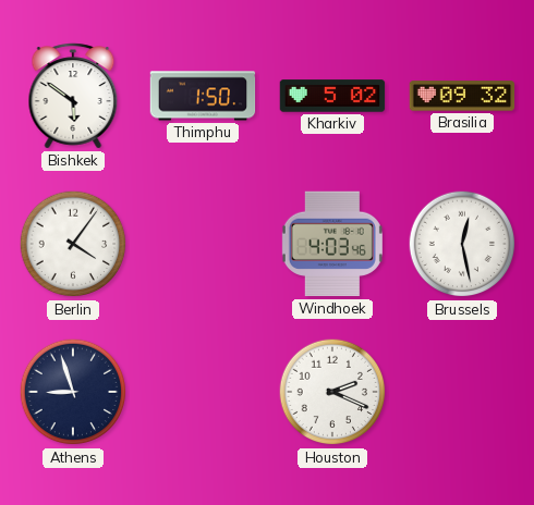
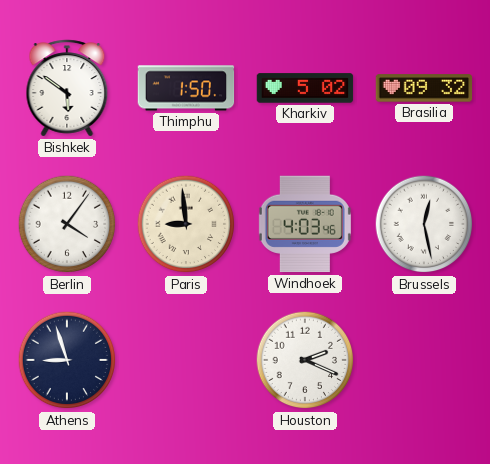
Paris: none -> 8:59 (186, 224)
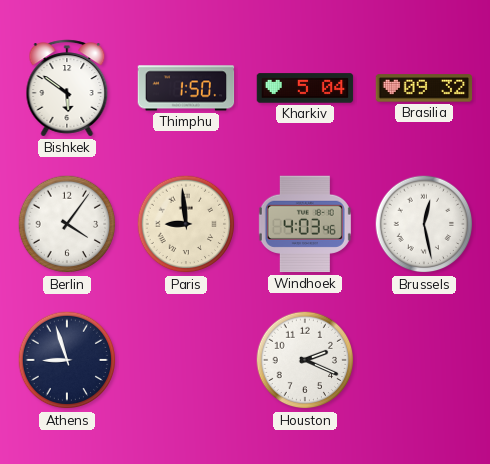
Kharkiv: 5:02 -> 5:04 (305, 88)
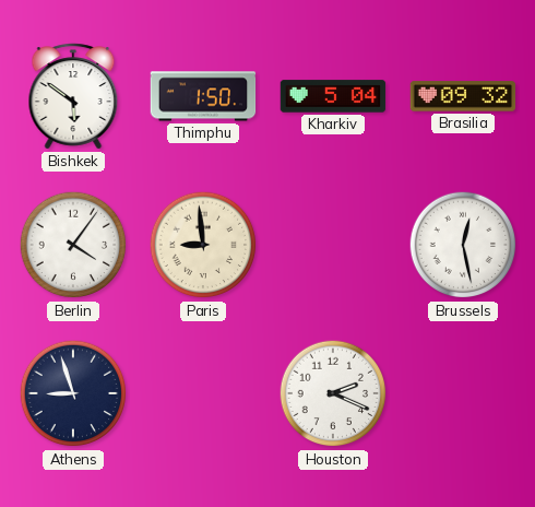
Windhoek: 4:03 -> none (305, 224)
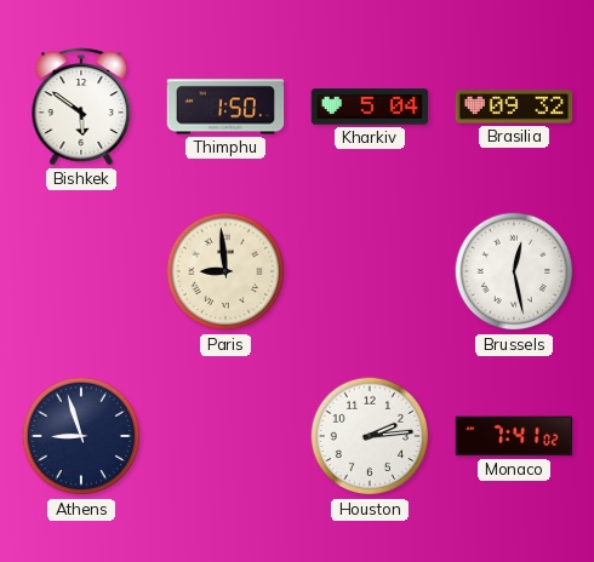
Berlin: 4:06 -> none (73, 245)
Houston: 2:19 -> 2:14 (370, 436)
Monaco: none -> 7:41 (514, 436)
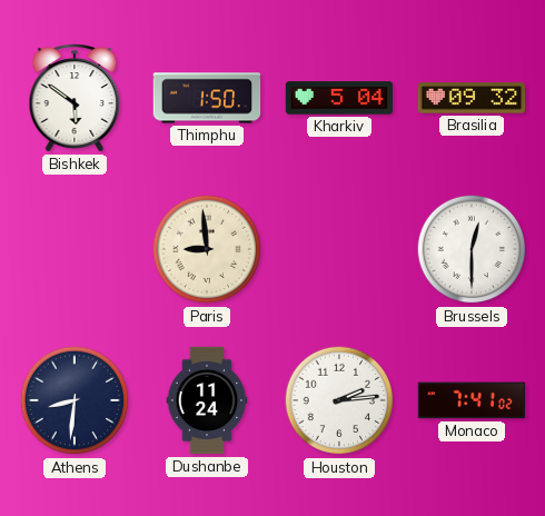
Brussels: 12:28 -> 12:30 (472, 249)
Athens: 8:57 -> 8:31 (75, 400)
Dushanbe: none -> 11:24 (207, 400)
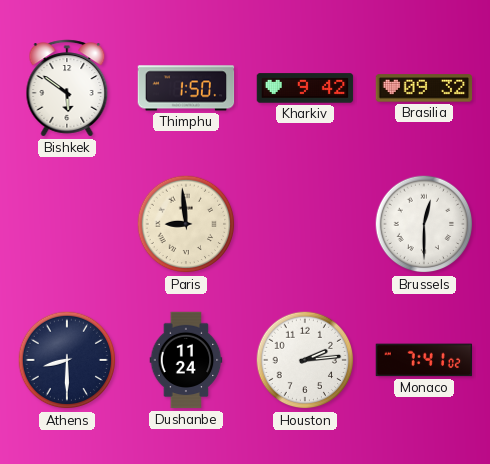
Kharkiv: 5:04 -> 9:42 (305, 88)
Athens: 8:31 -> 8:30 (67, 360)
